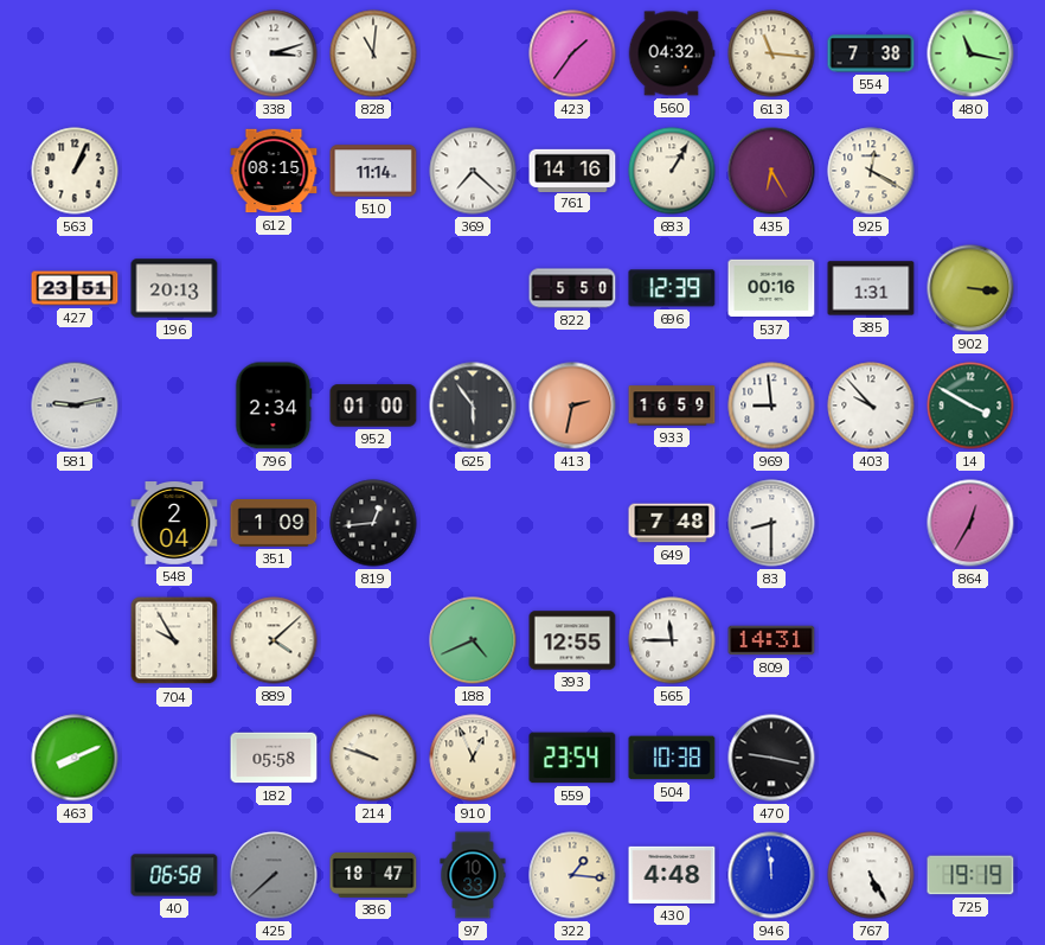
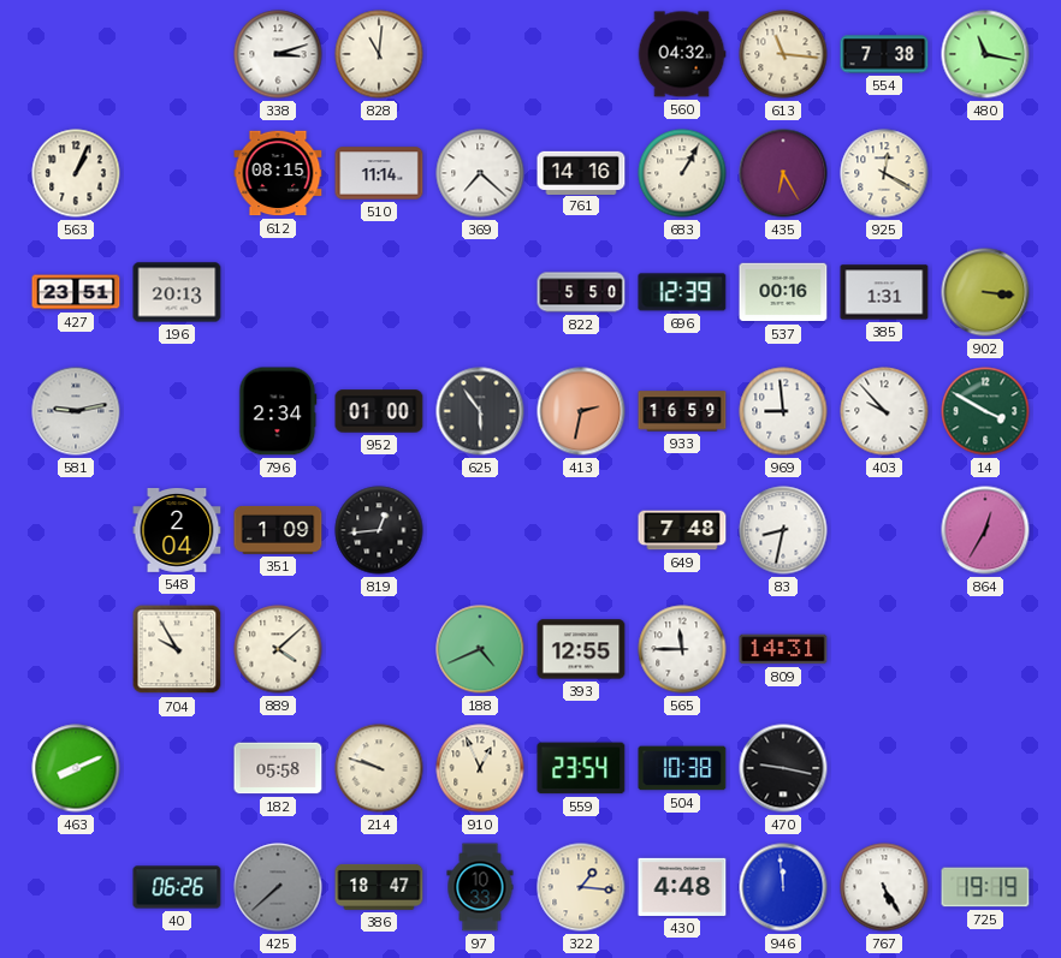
423: 1:36 -> none (572, 53)
83: 8:30 -> 8:32 (783, 530)
40: 06:58 -> 06:26 (177, 887)
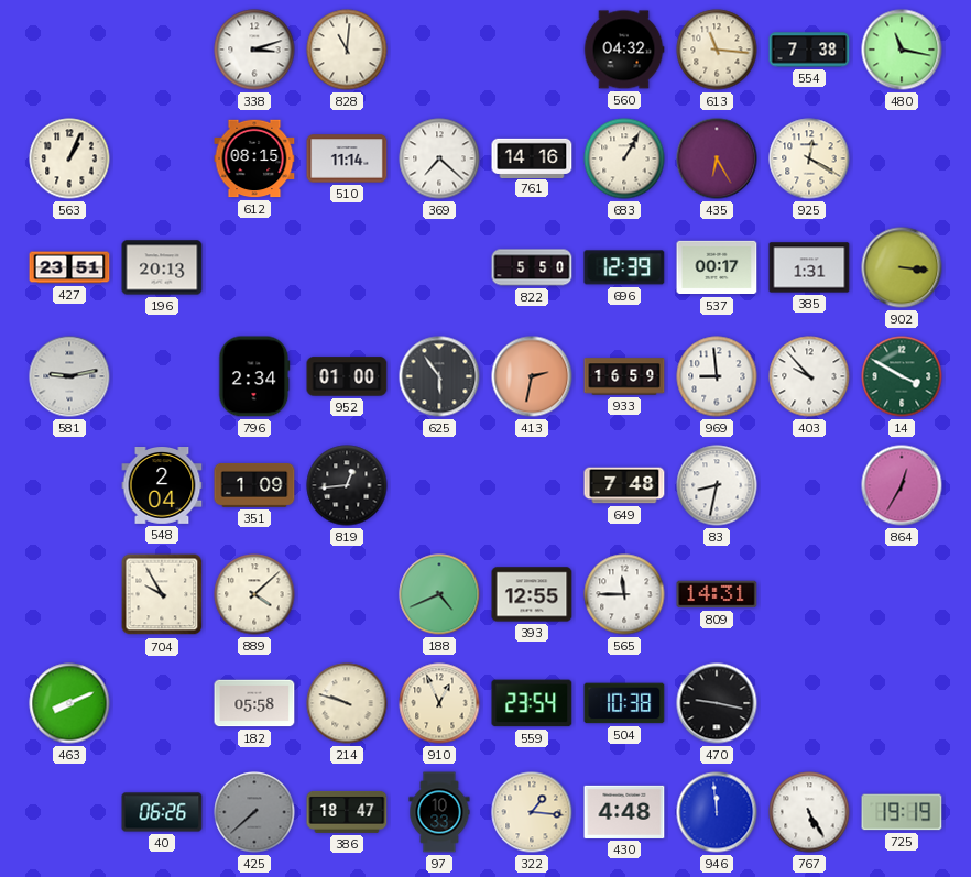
537: 00:16 -> 00:17 (717, 267)
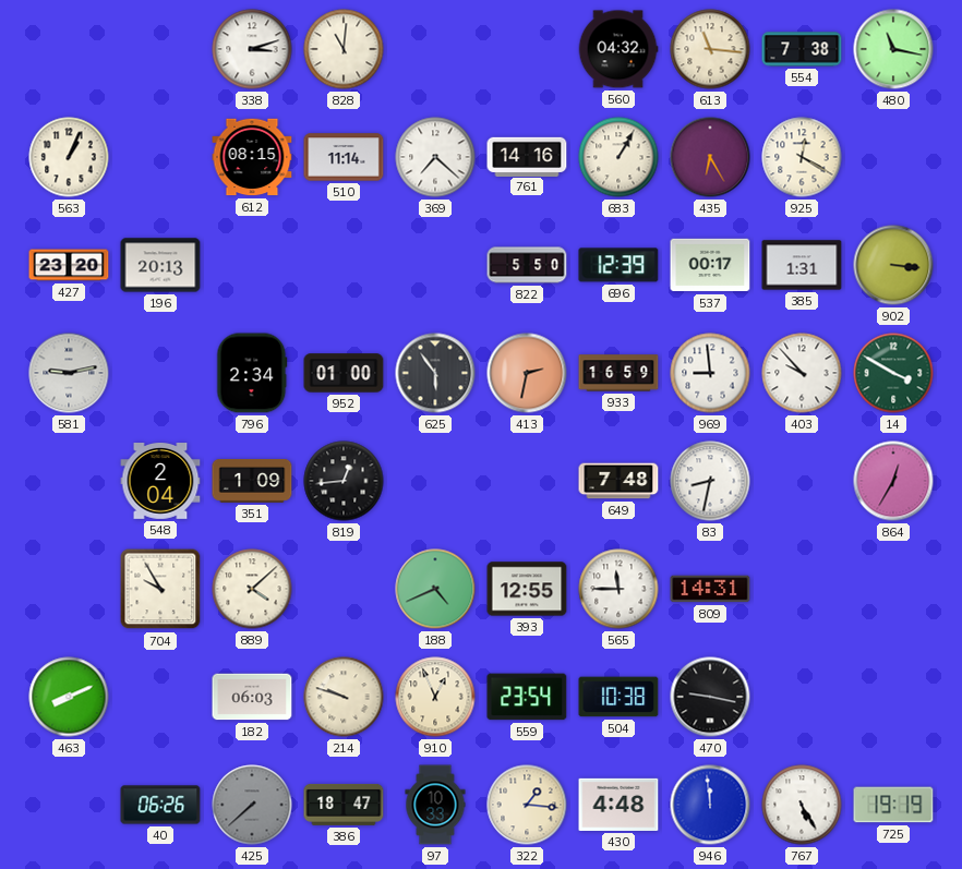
427: 23:51 -> 23:20 (69, 265)
182: 05:58 -> 06:03 (252, 697)
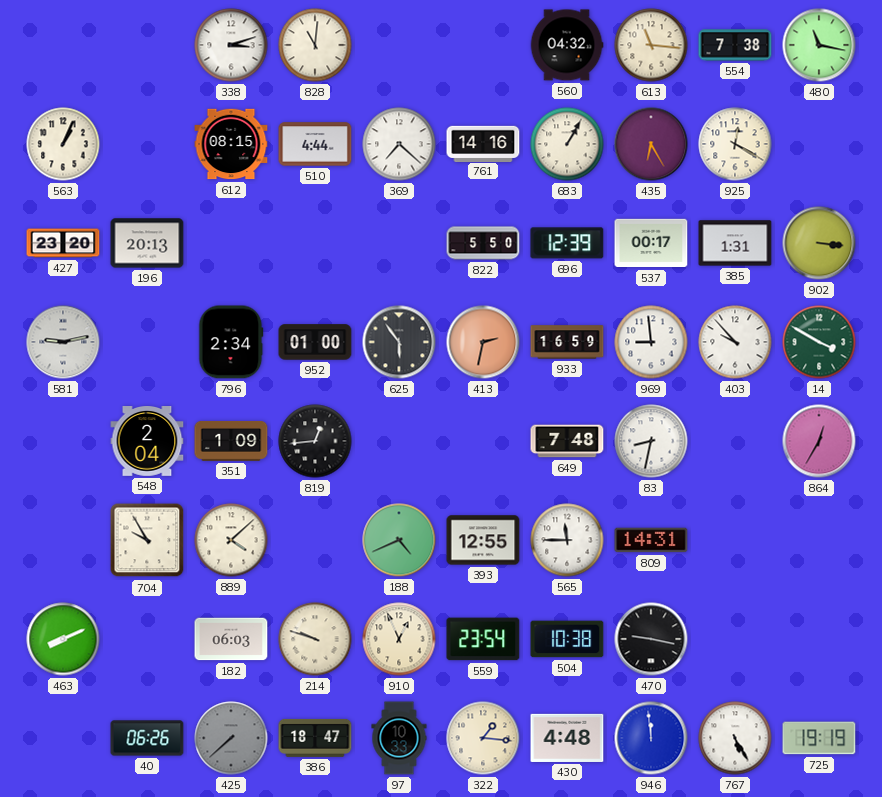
510: 11:14 -> 4:44 (315, 144)
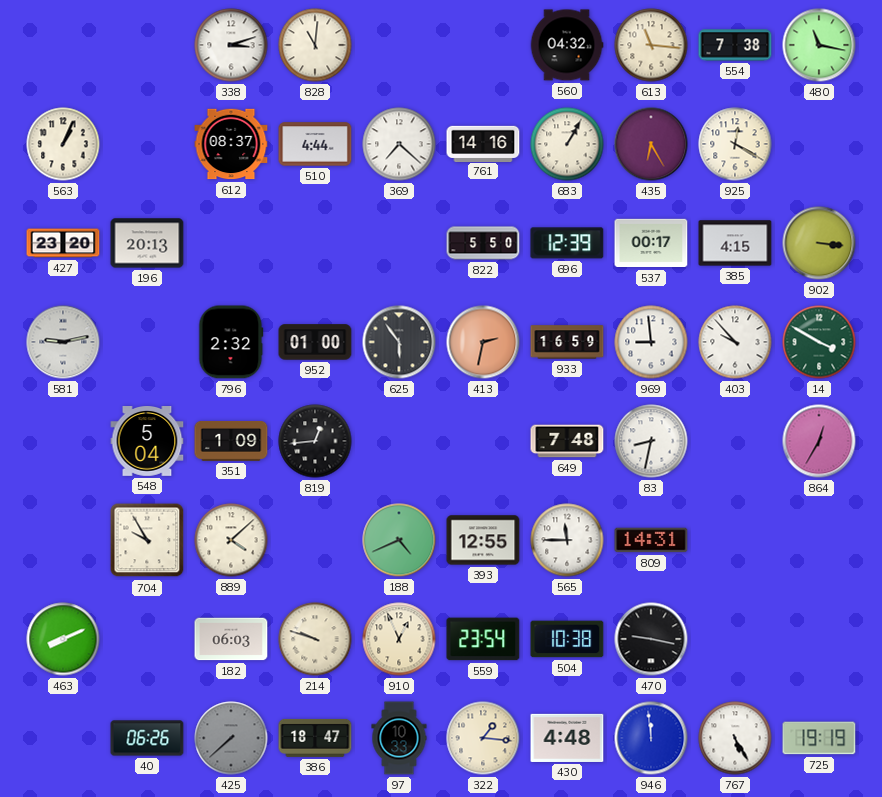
612: 08:15 -> 08:37 (231, 144)
385: 1:31 -> 4:15 (735, 243)
796: 2:34 -> 2:32 (231, 342)
548: 2:04 -> 5:04 (147, 442)
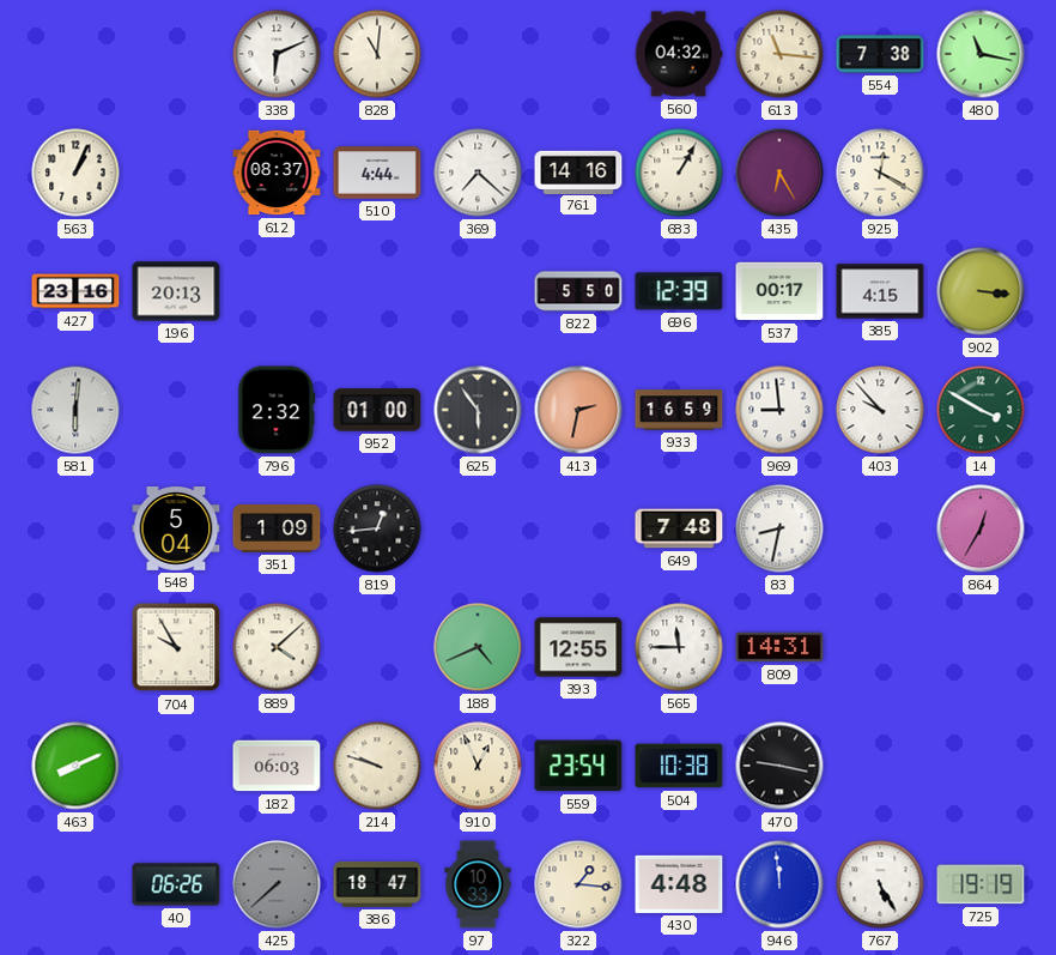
338: 3:12 -> 6:11 (277, 54)
427: 23:20 -> 23:16 (75, 291)
581: 9:13 -> 6:01 (75, 410)
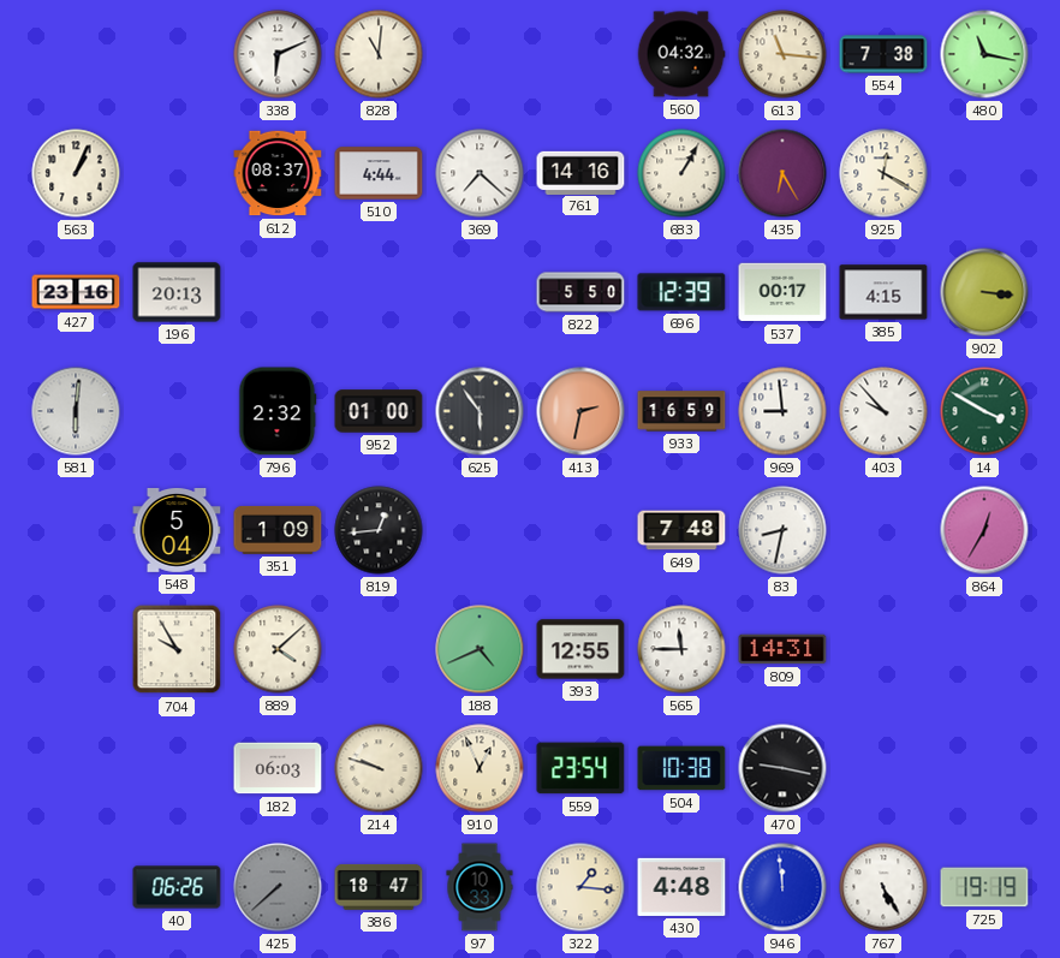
463: 8:11 -> none (75, 766)
